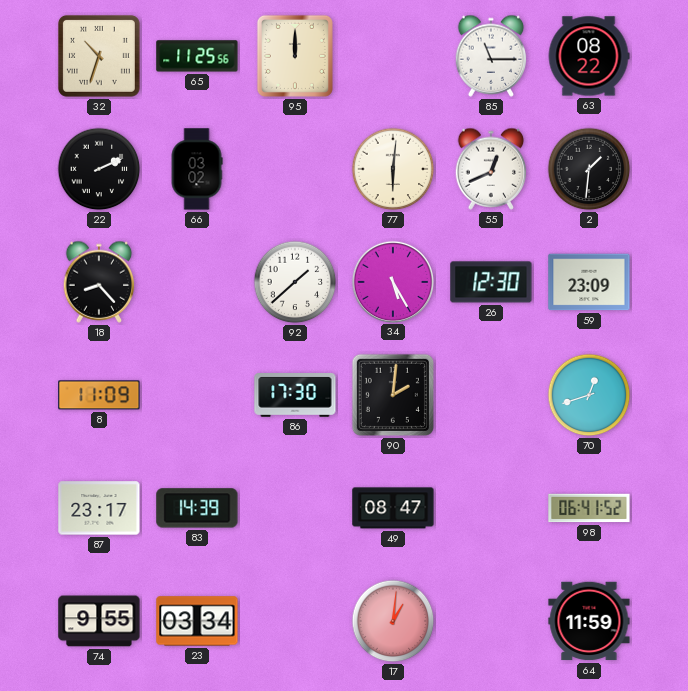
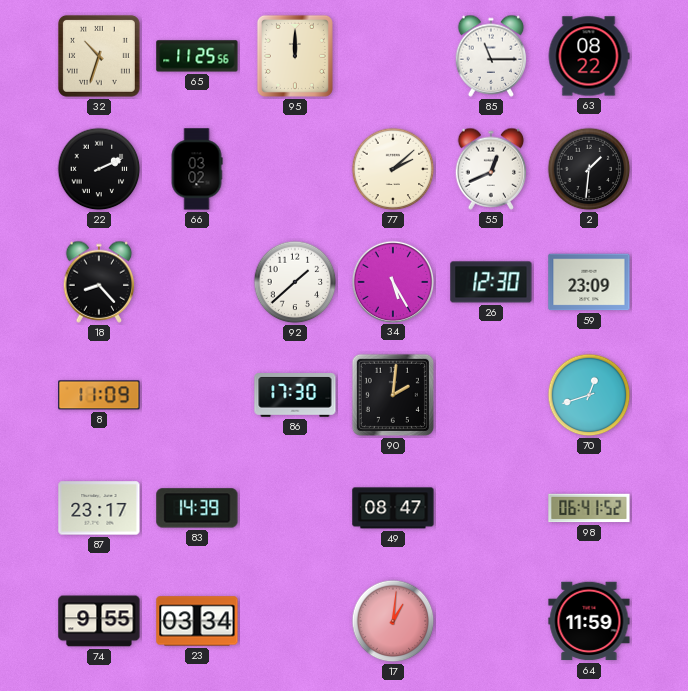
77: 6:01 -> 2:08 (393, 169)
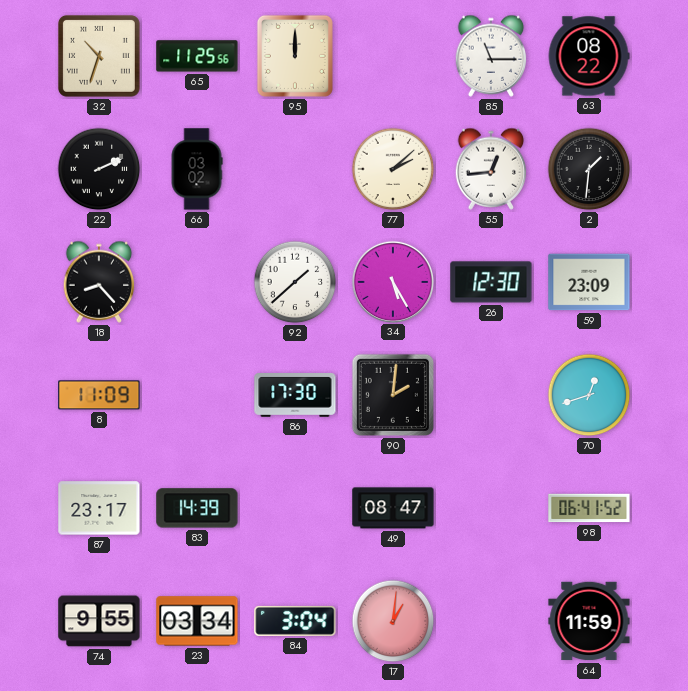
55: 12:41 -> 12:44 (491, 169)
84: none -> 3:04 (295, 621)
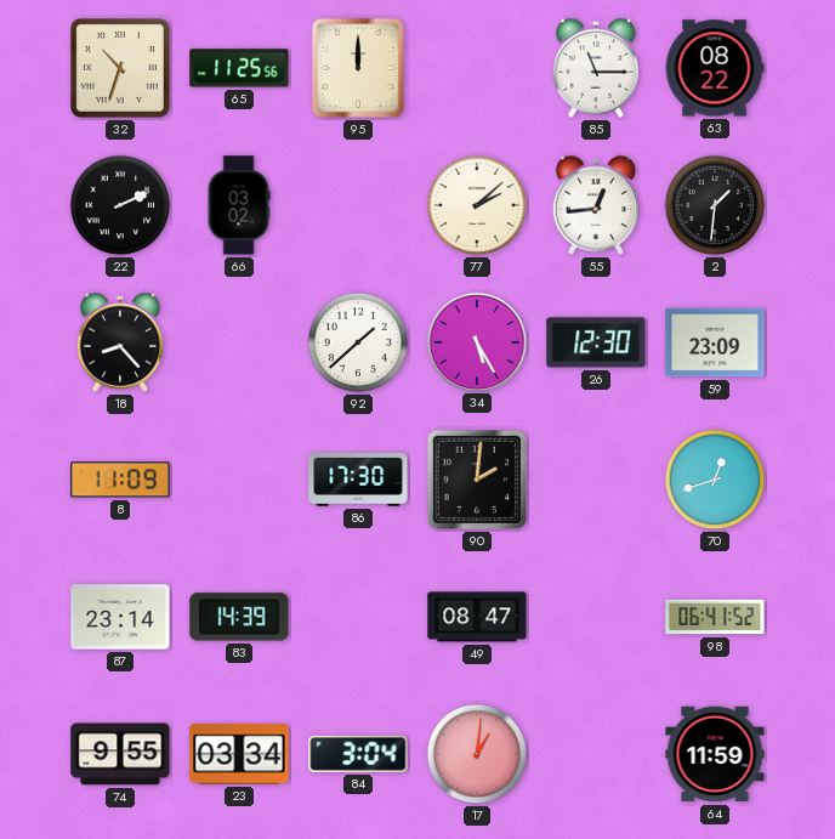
87: 23:17 -> 23:14 (120, 617)
